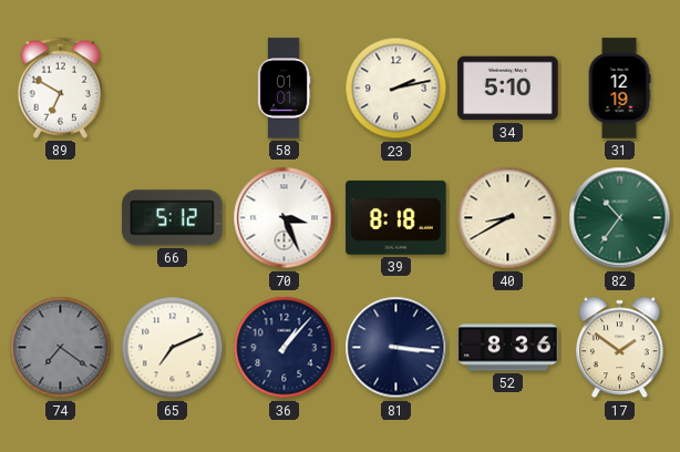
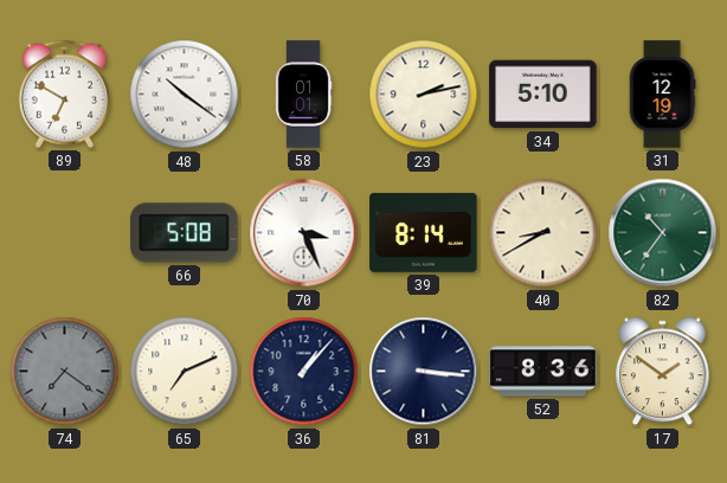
48: none -> 10:21 (185, 95)
66: 5:12 -> 5:08 (185, 233)
39: 8:18 -> 8:14 (424, 232)
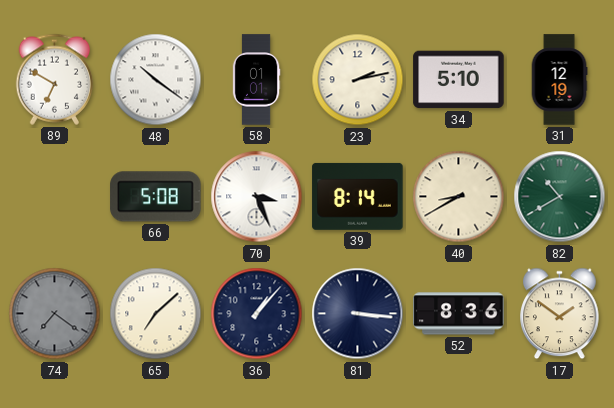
82: 10:36 -> 10:40 (560, 197)
65: 7:11 -> 7:08 (156, 314)
